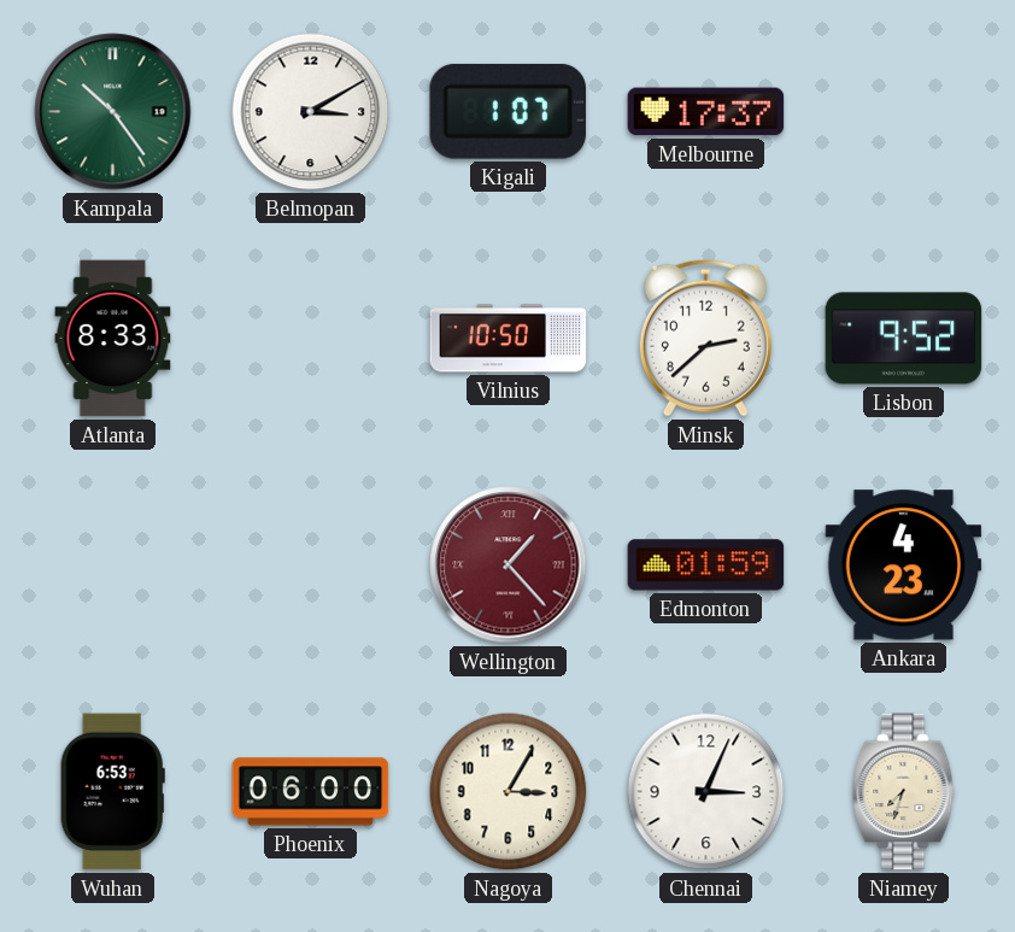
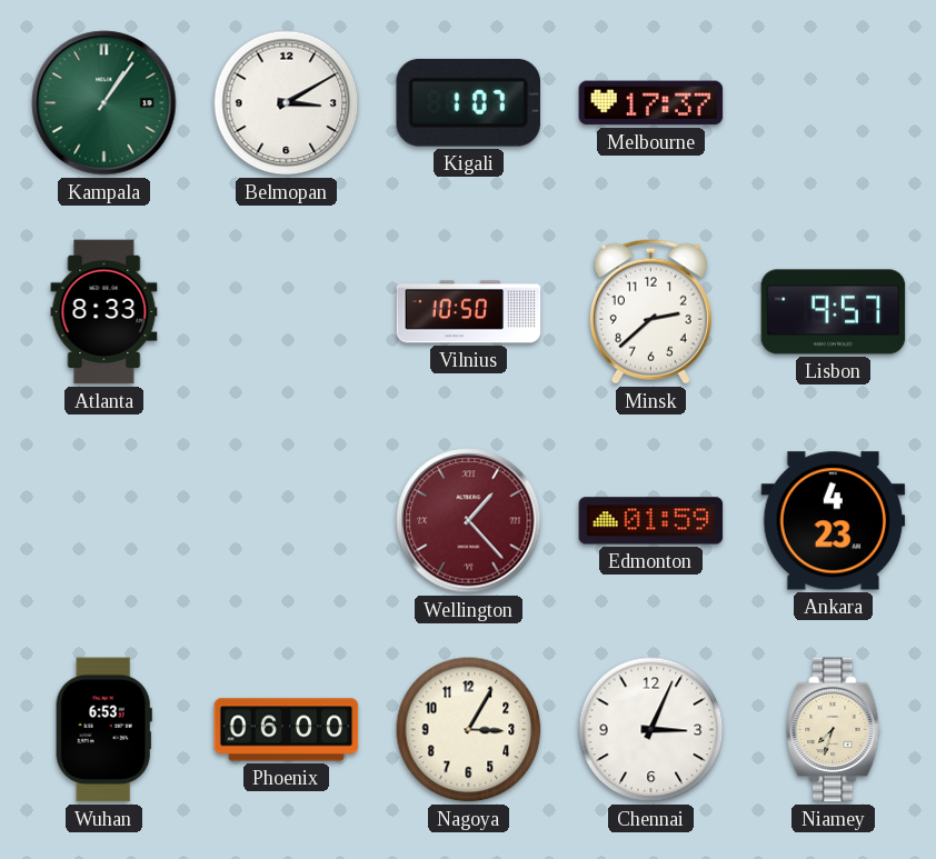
Kampala: 10:24 -> 1:06 (104, 103)
Lisbon: 9:52 -> 9:57 (834, 312)
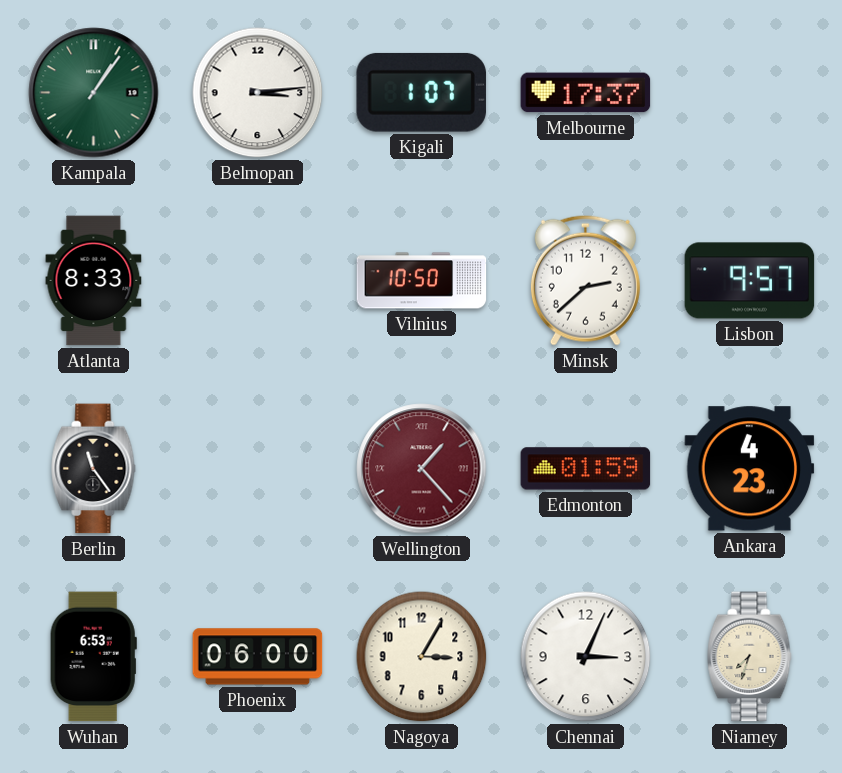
Belmopan: 3:10 -> 3:14 (258, 93)
Berlin: none -> 11:24 (94, 469)
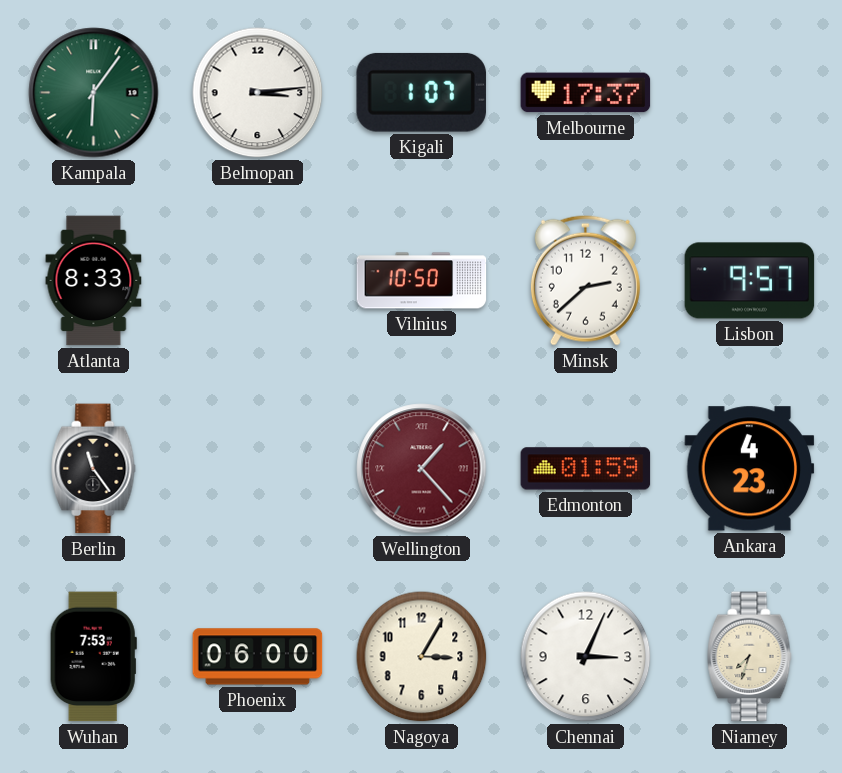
Kampala: 1:06 -> 6:06 (94, 93)
Wuhan: 6:53 -> 7:53 (93, 657)
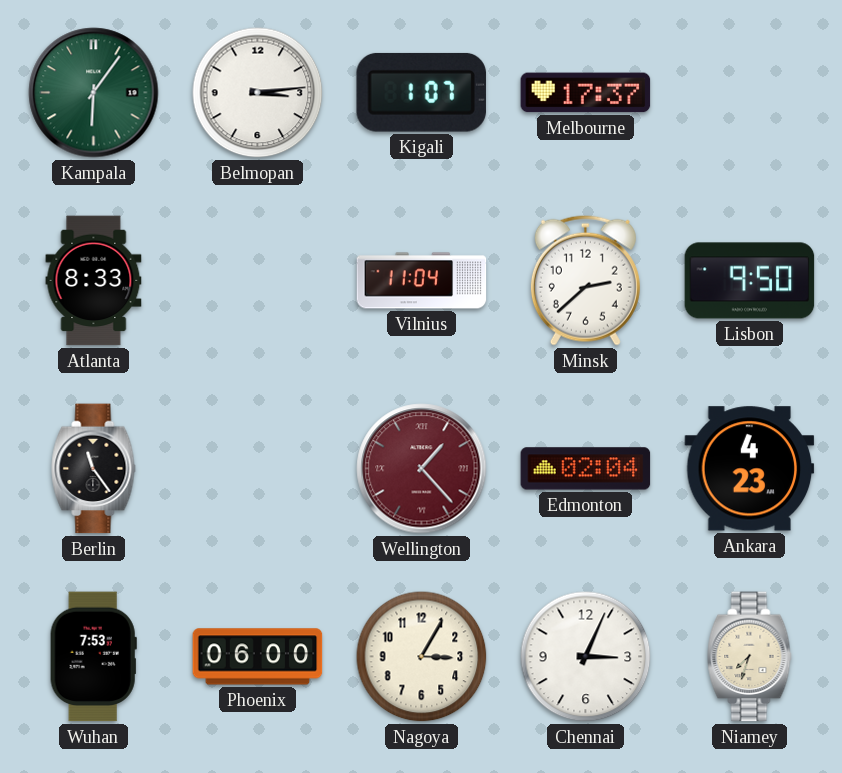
Vilnius: 10:50 -> 11:04 (422, 281)
Lisbon: 9:57 -> 9:50 (750, 281)
Edmonton: 01:59 -> 02:04 (586, 469)
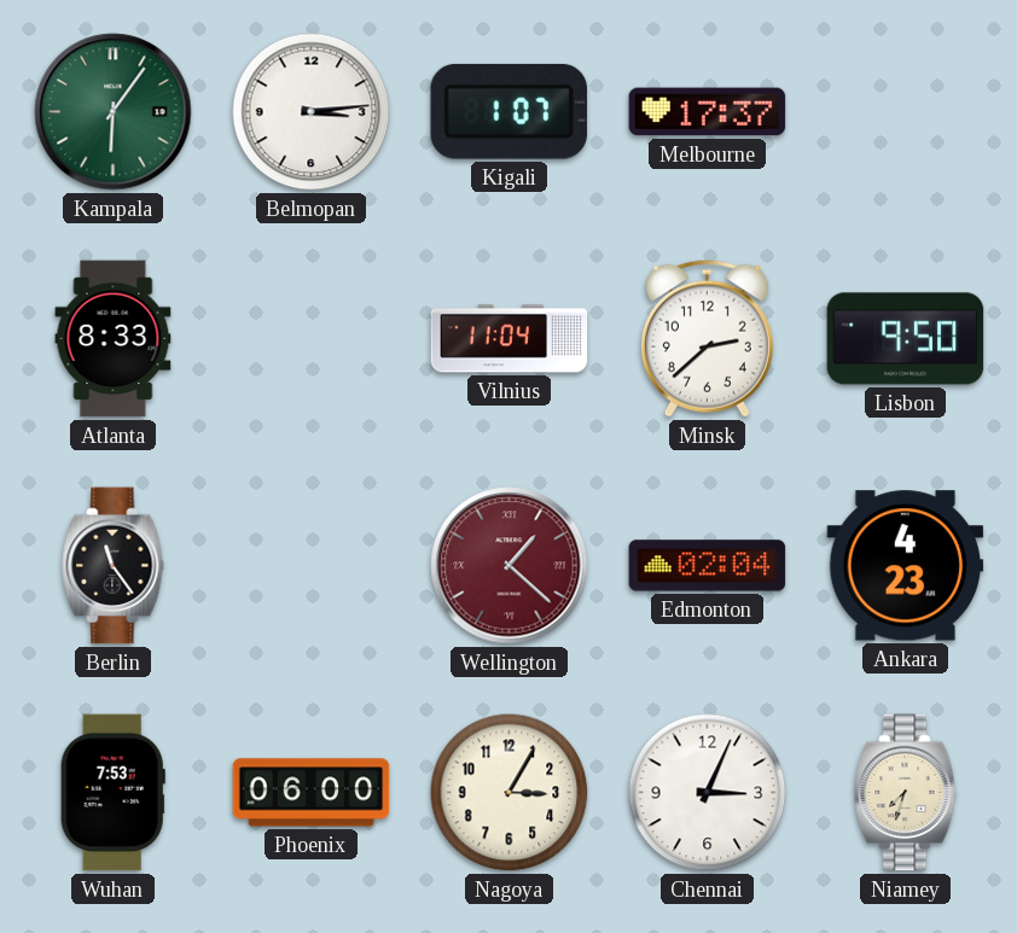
Wellington: 1:23 -> 1:22 (510, 566)
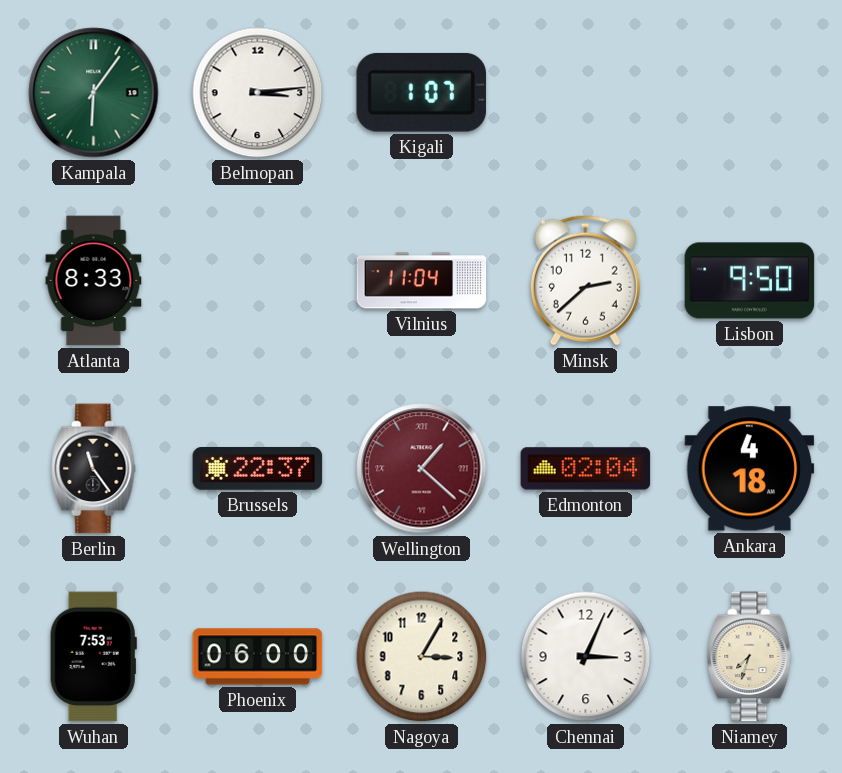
Melbourne: 17:37 -> none (708, 112)
Brussels: none -> 22:37 (258, 469)
Ankara: 4:23 -> 4:18 (750, 469)
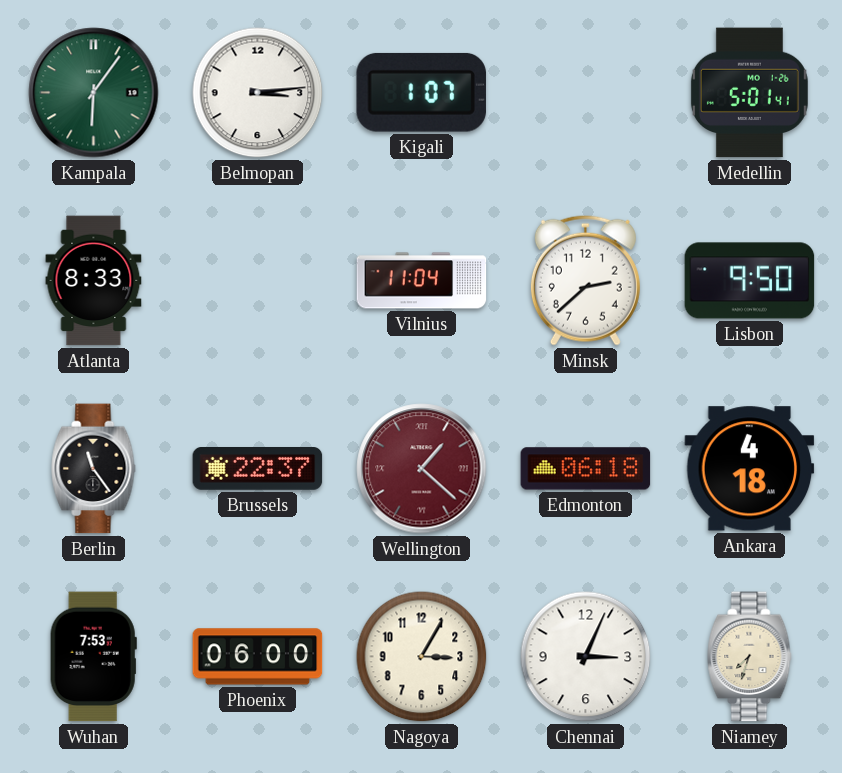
Medellin: none -> 5:01 (749, 93)
Edmonton: 02:04 -> 06:18 (586, 469)
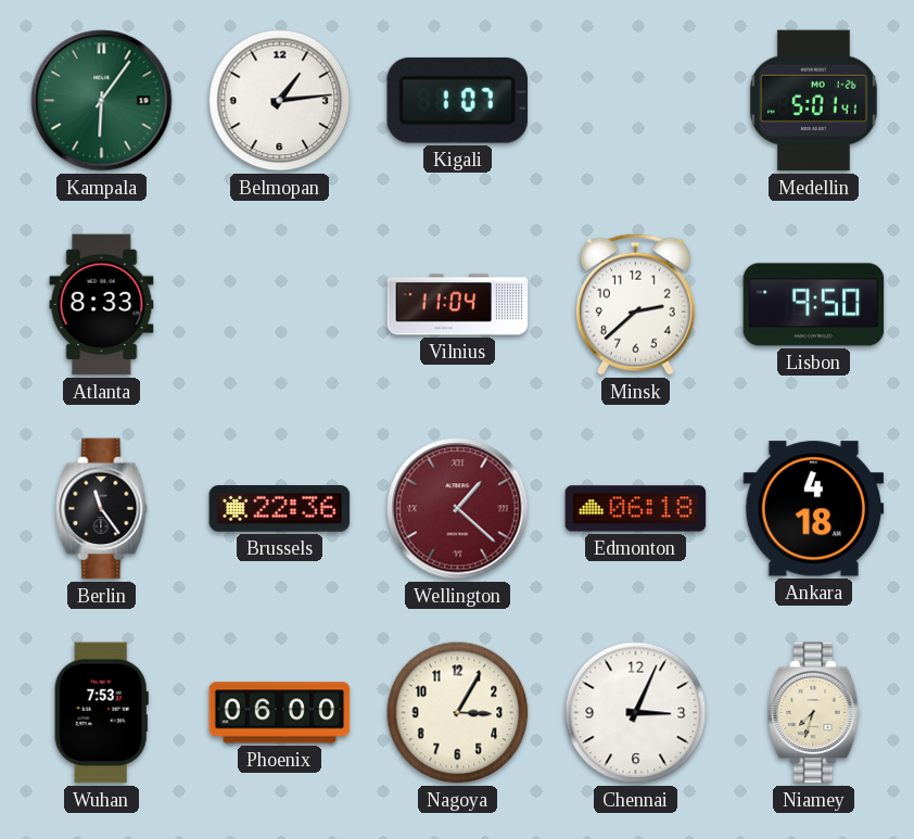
Belmopan: 3:14 -> 1:14 (280, 101)
Brussels: 22:37 -> 22:36 (280, 509)
